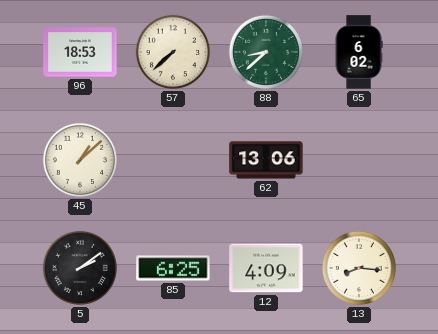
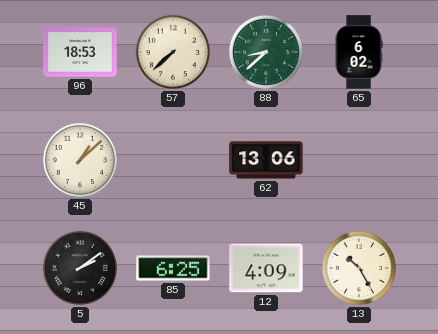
13: 8:16 -> 10:25 (359, 268)
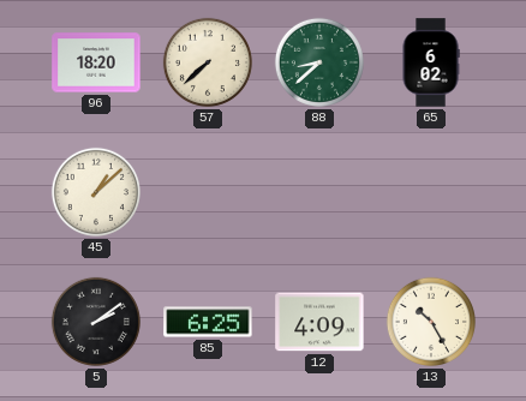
96: 18:53 -> 18:20 (96, 62)
62: 13:06 -> none (266, 160)
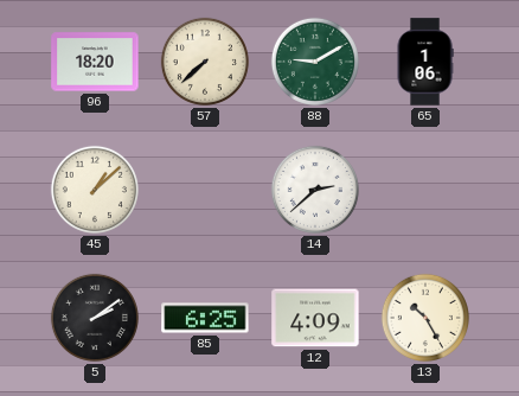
88: 8:38 -> 9:10 (315, 62)
65: 6:02 -> 1:06 (425, 62)
14: none -> 2:38 (315, 190)
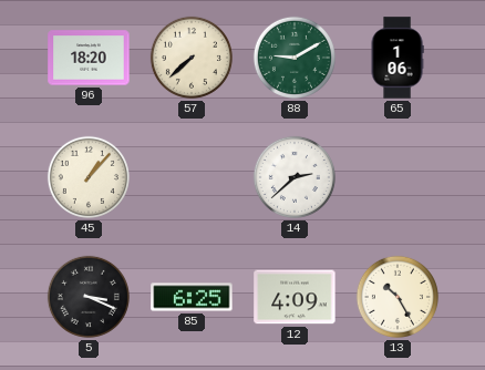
45: 1:08 -> 1:07 (89, 177)
5: 2:09 -> 3:19 (89, 297)
